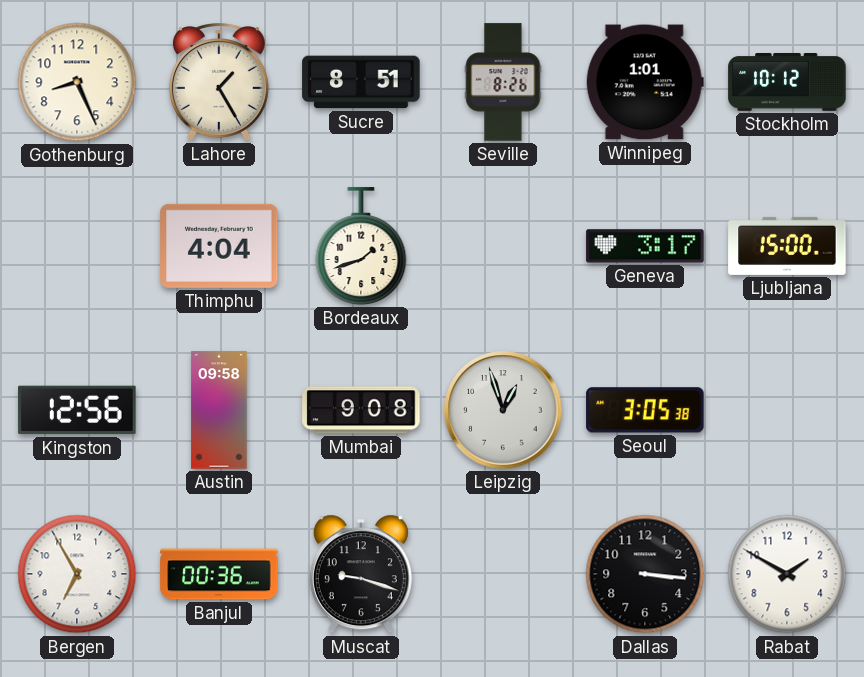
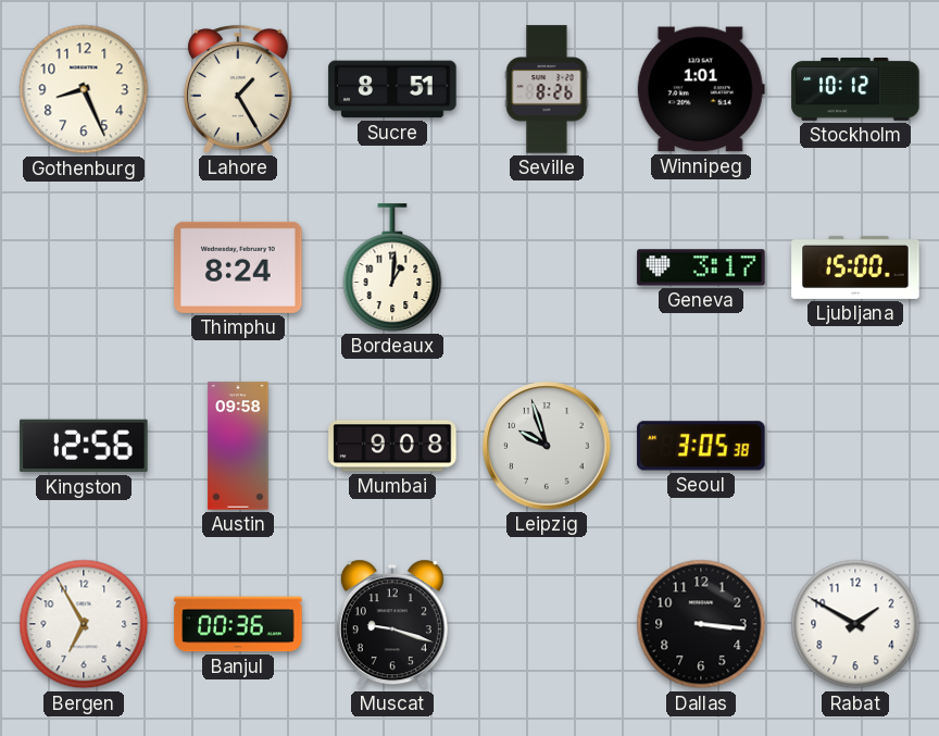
Thimphu: 4:04 -> 8:24 (238, 267)
Bordeaux: 1:42 -> 1:01 (392, 267)
Leipzig: 12:57 -> 9:57 (547, 446)
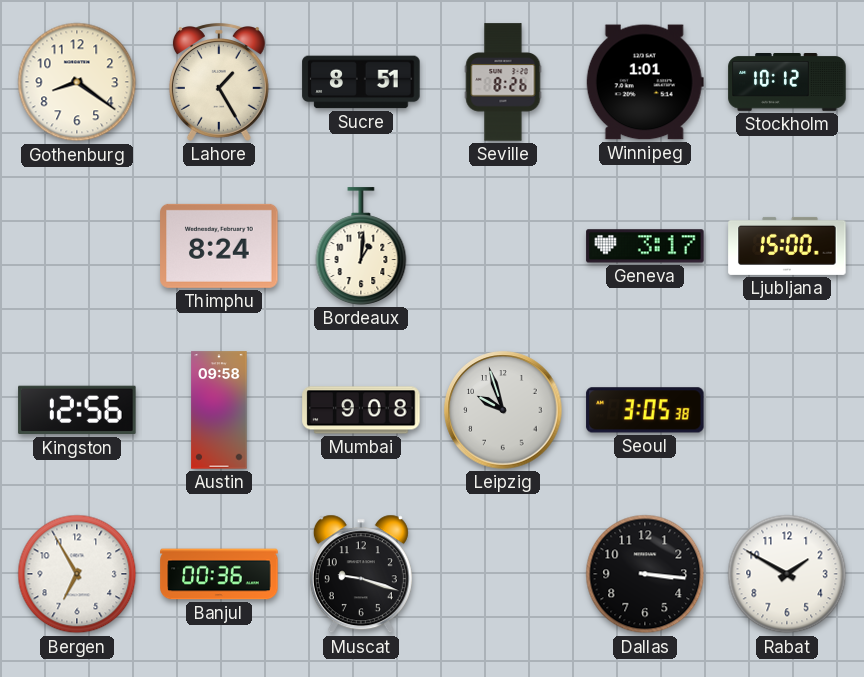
Gothenburg: 8:26 -> 8:21 (77, 82)
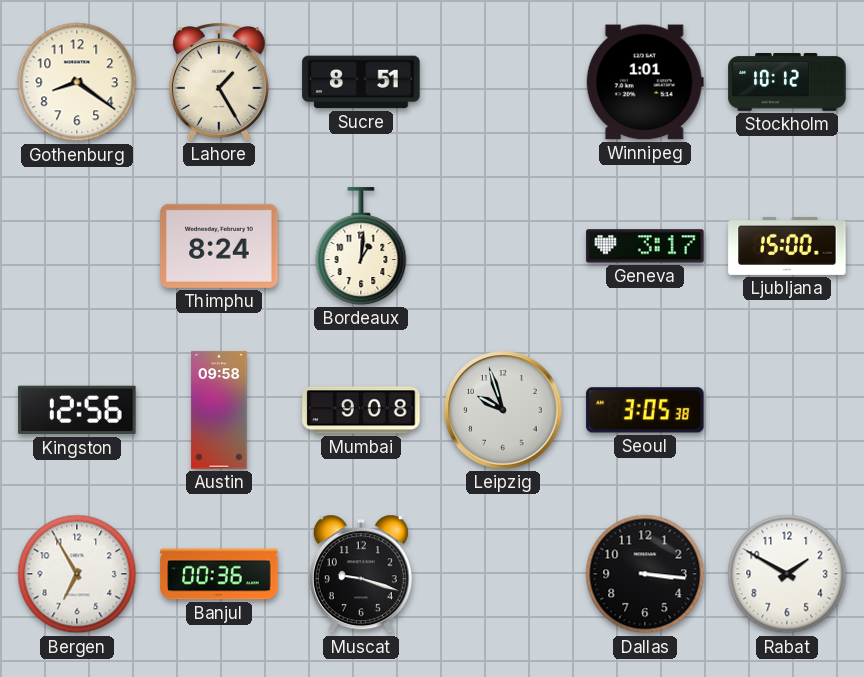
Seville: 8:26 -> none (503, 82)
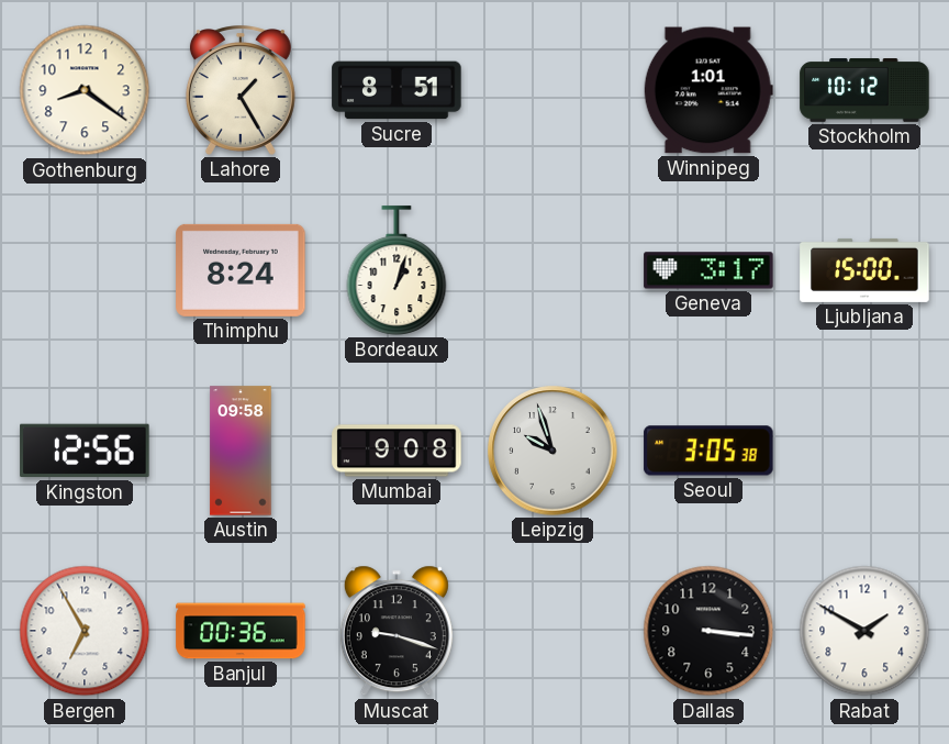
Bordeaux: 1:01 -> 1:03 (397, 270)
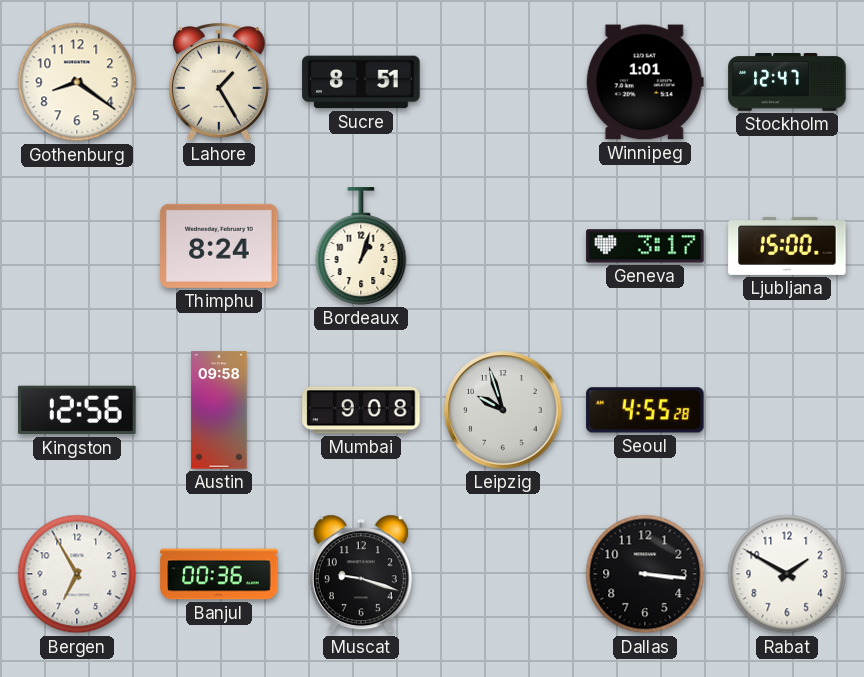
Stockholm: 10:12 -> 12:47 (787, 82)
Seoul: 3:05 -> 4:55 (645, 410)
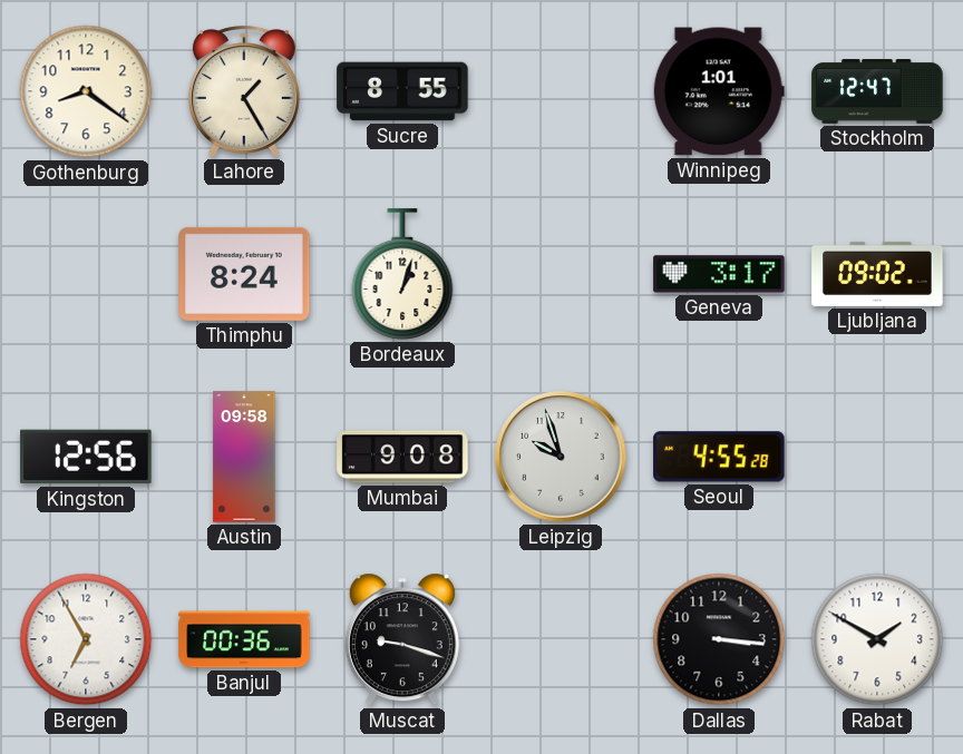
Sucre: 8:51 -> 8:55 (402, 91)
Ljubljana: 15:00 -> 09:02 (877, 274)
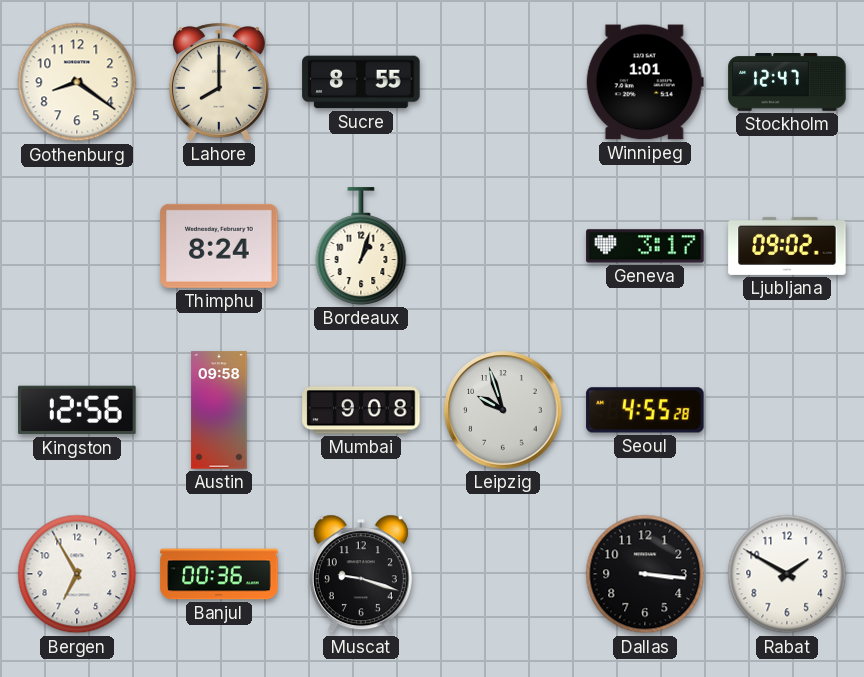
Lahore: 1:25 -> 8:00 (219, 82)
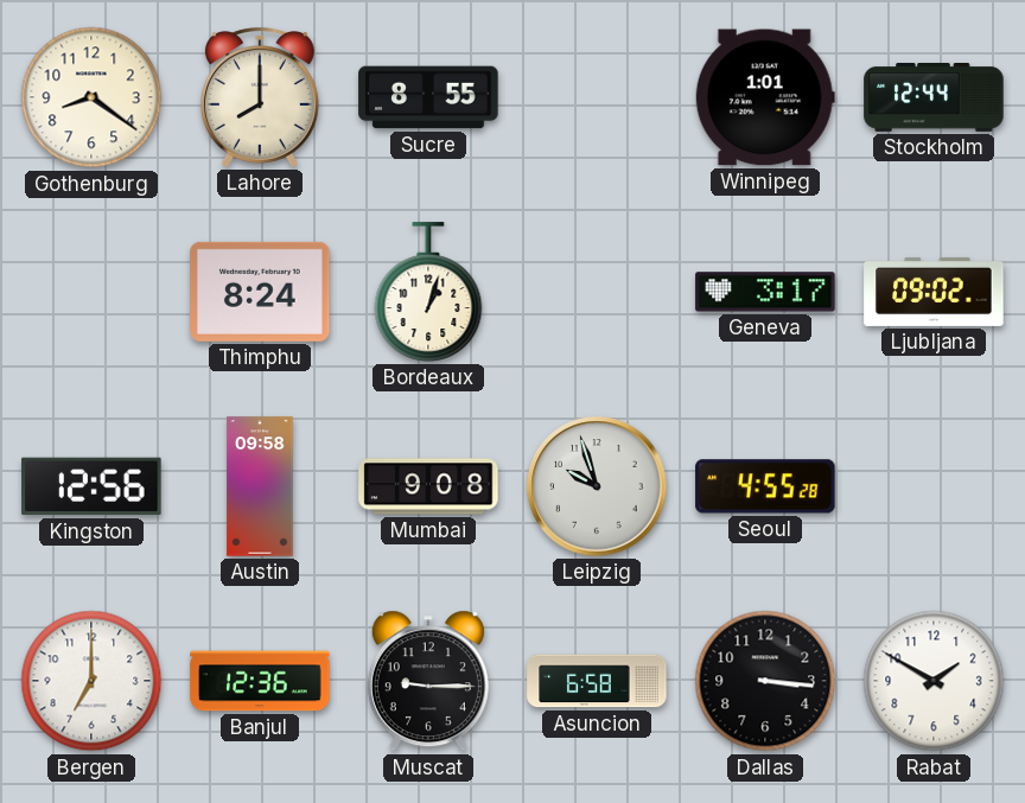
Stockholm: 12:47 -> 12:44 (934, 97)
Bergen: 6:55 -> 7:00 (91, 681)
Banjul: 00:36 -> 12:36 (260, 681)
Muscat: 9:18 -> 9:15 (428, 681)
Asuncion: none -> 6:58 (597, 681)
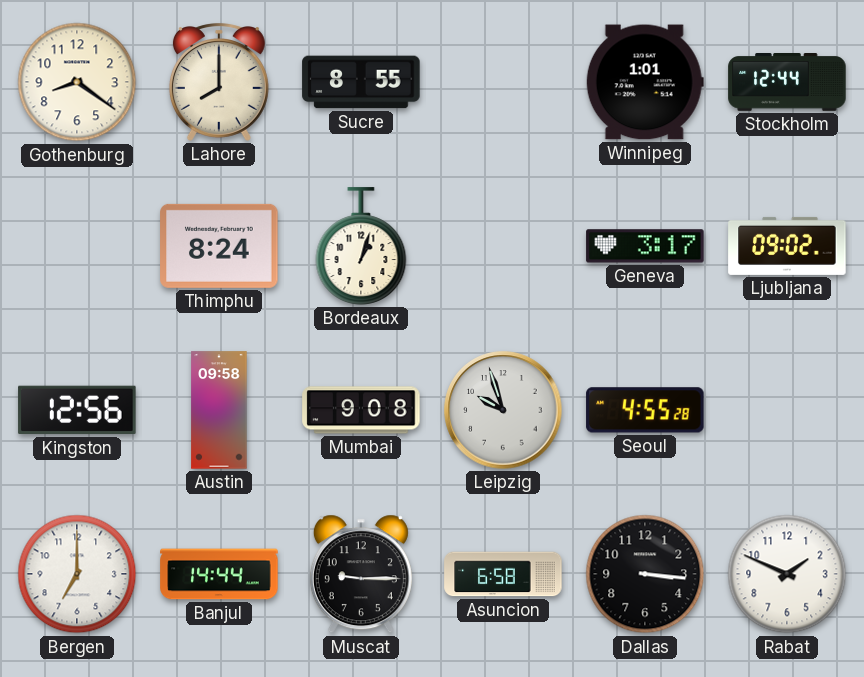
Banjul: 12:36 -> 14:44 (219, 574)
Rabat: 1:50 -> 1:49 (787, 574)
